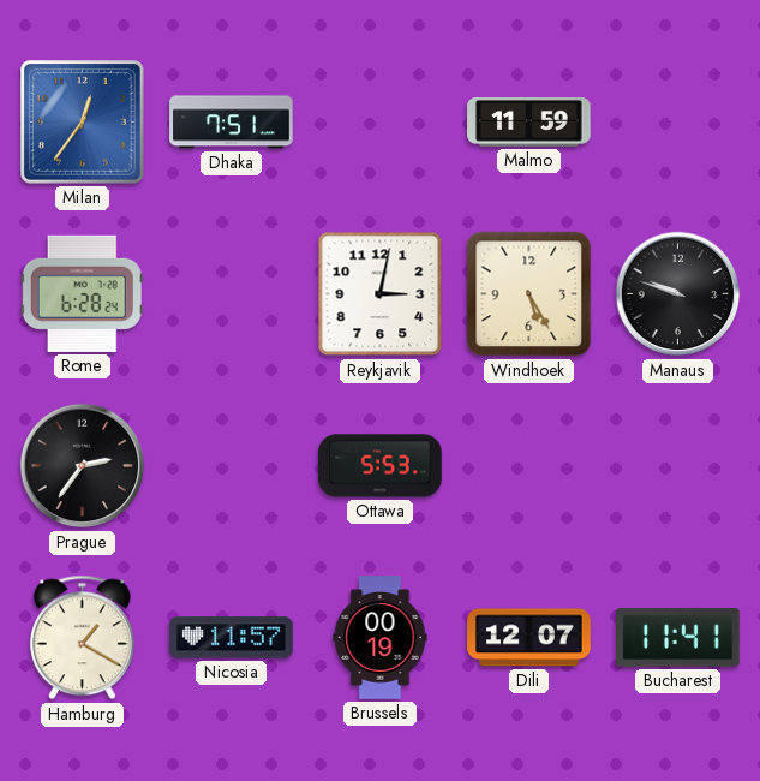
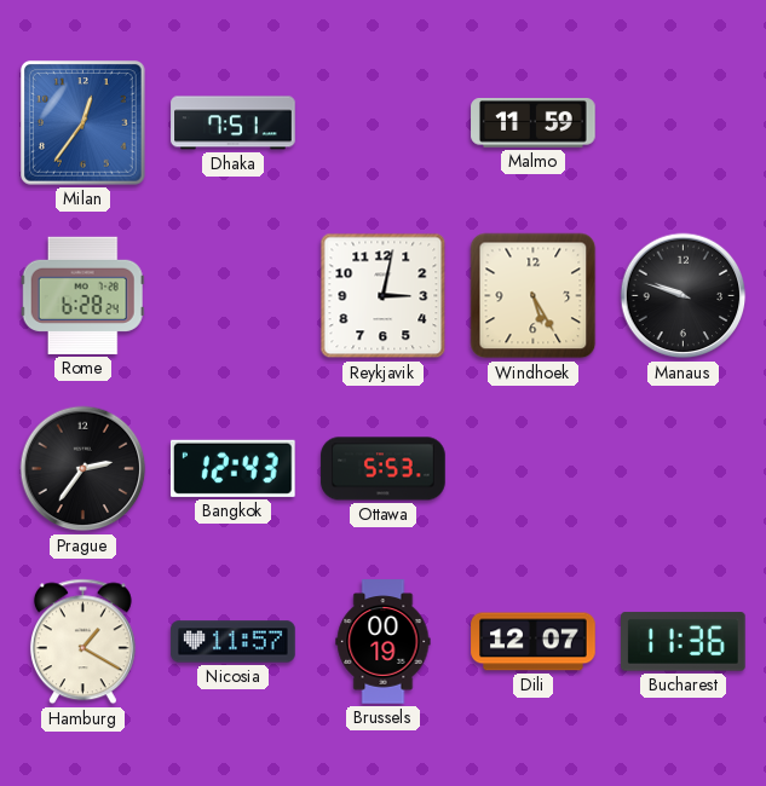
Bangkok: none -> 12:43 (232, 468)
Bucharest: 11:41 -> 11:36 (684, 642)
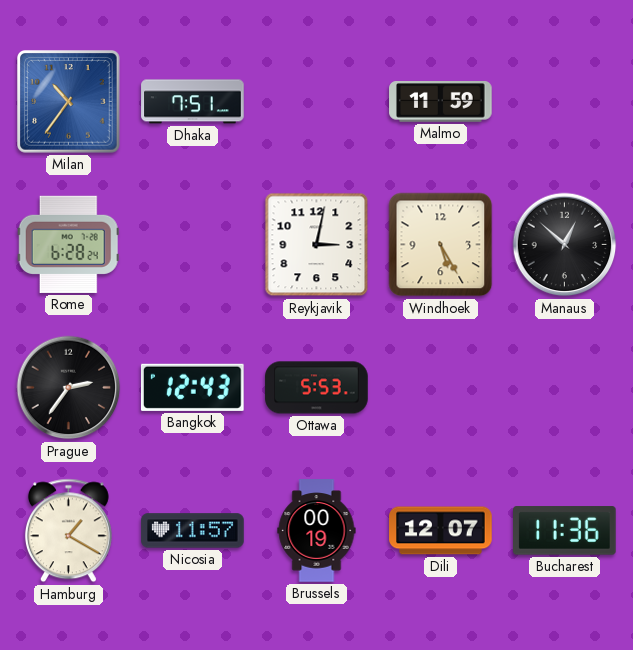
Milan: 12:36 -> 10:36 (69, 102)
Manaus: 9:48 -> 12:52 (565, 245)
